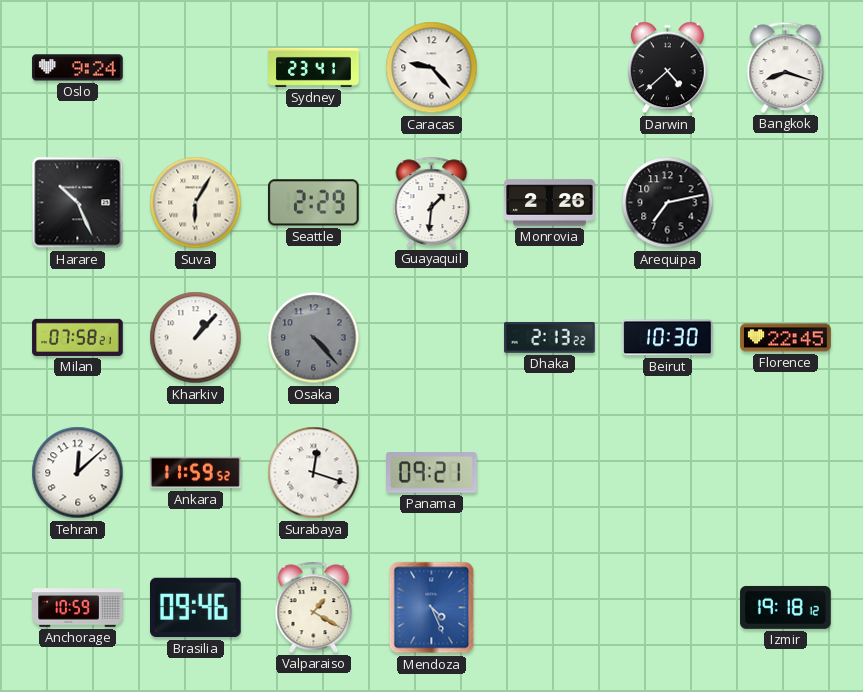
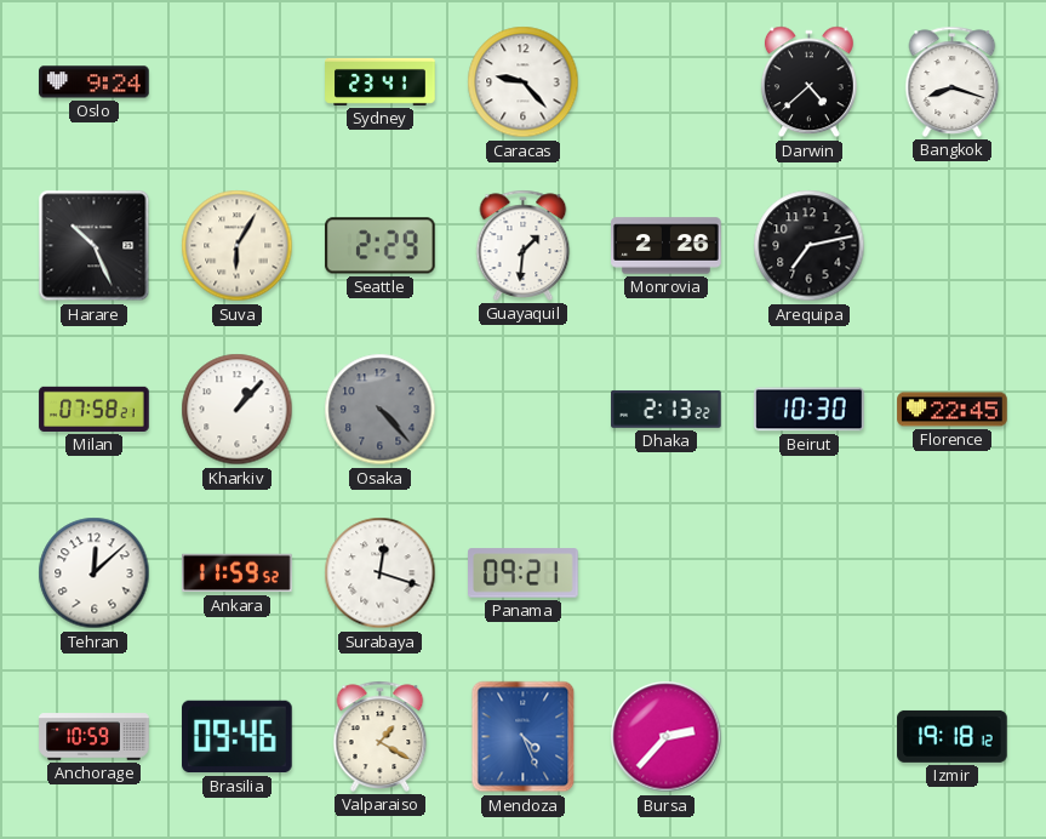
Bursa: none -> 2:37 (667, 737)
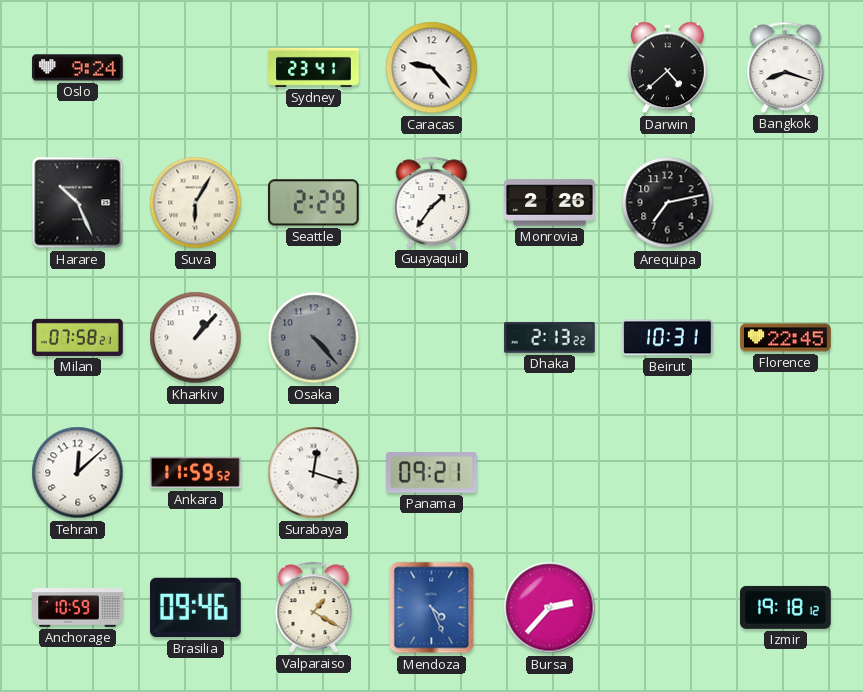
Guayaquil: 1:31 -> 1:36 (432, 202)
Beirut: 10:30 -> 10:31 (668, 338)
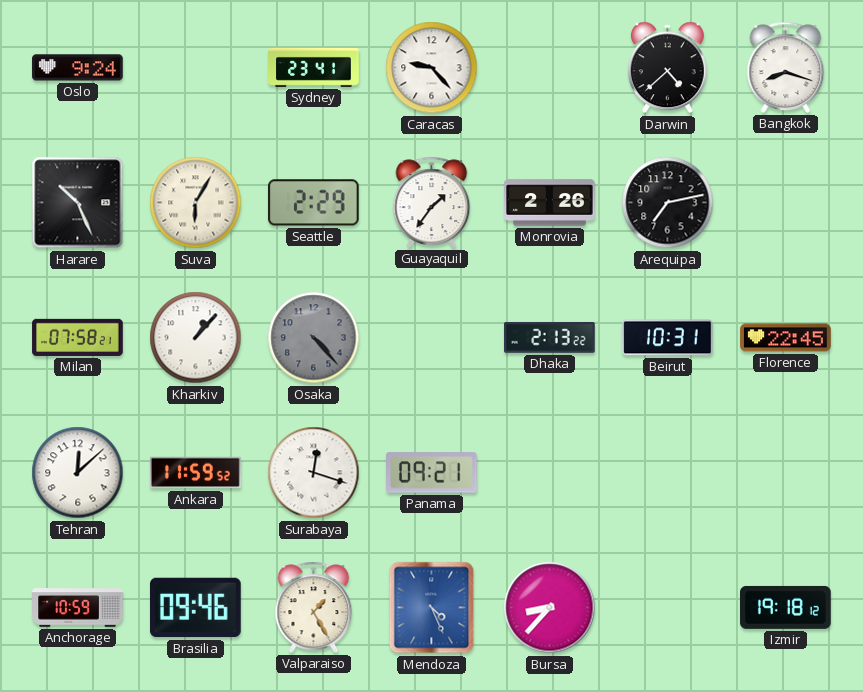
Valparaiso: 1:20 -> 1:25 (314, 607)
Bursa: 2:37 -> 8:37 (550, 608)
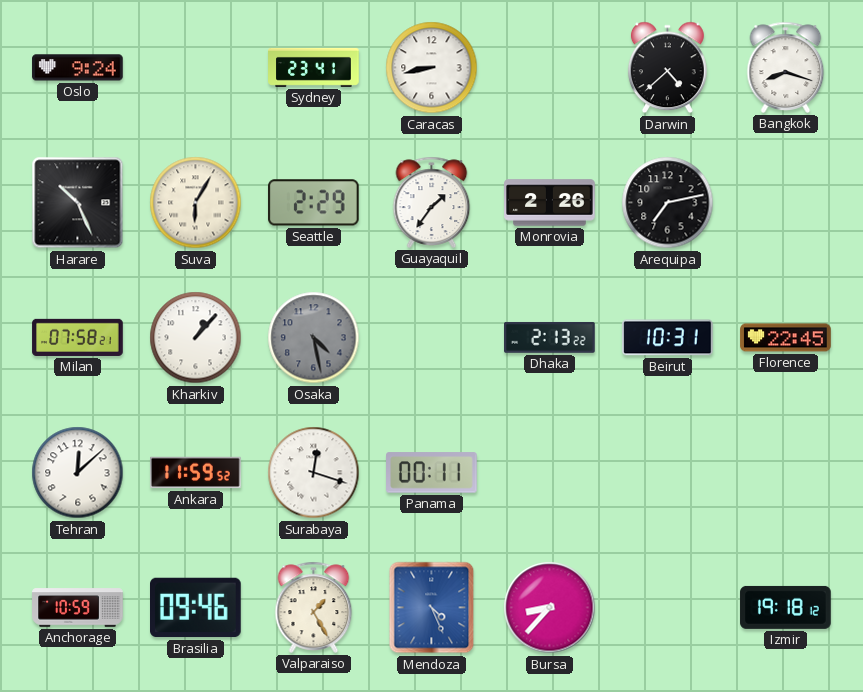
Caracas: 9:23 -> 8:43 (432, 68)
Osaka: 4:23 -> 4:28 (314, 338)
Panama: 09:21 -> 00:11 (432, 473)
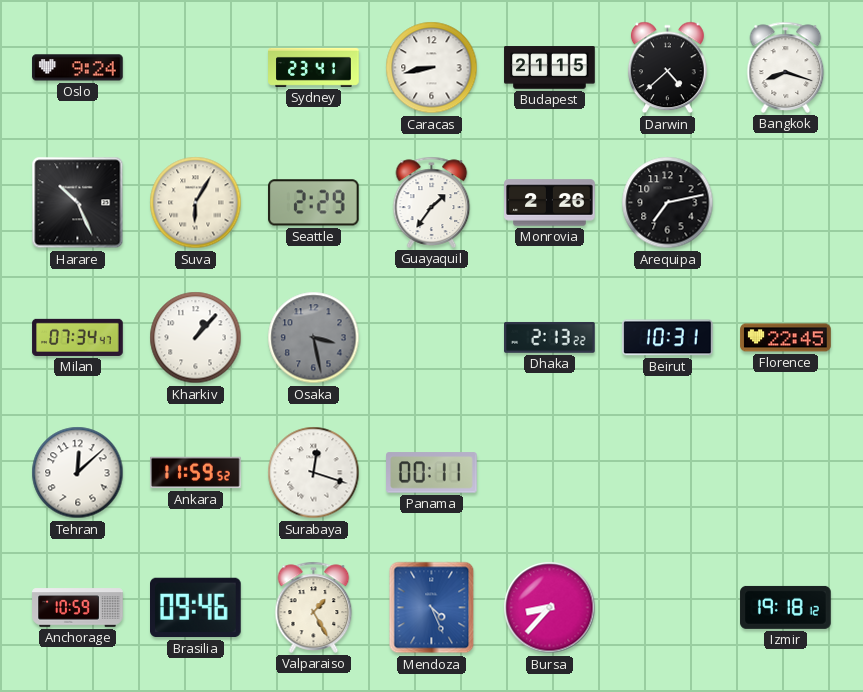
Budapest: none -> 21:15 (550, 68)
Milan: 07:58 -> 07:34 (78, 337)
Osaka: 4:28 -> 3:28 (314, 338)
